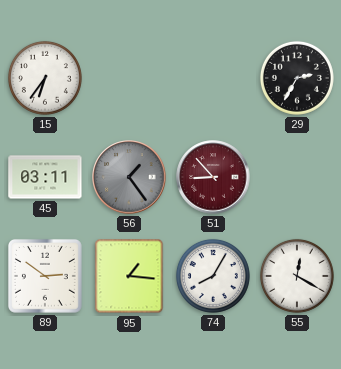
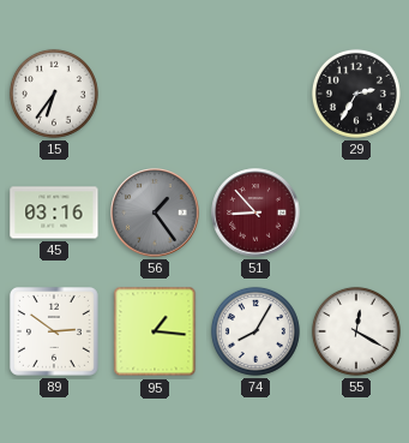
45: 03:11 -> 03:16 (54, 212)
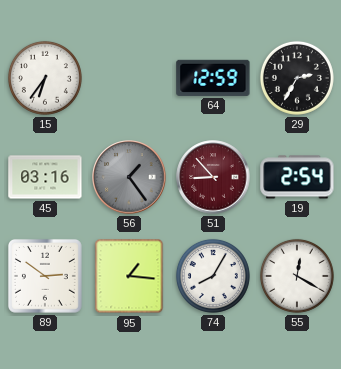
64: none -> 12:59 (213, 78)
19: none -> 2:54 (297, 177)
